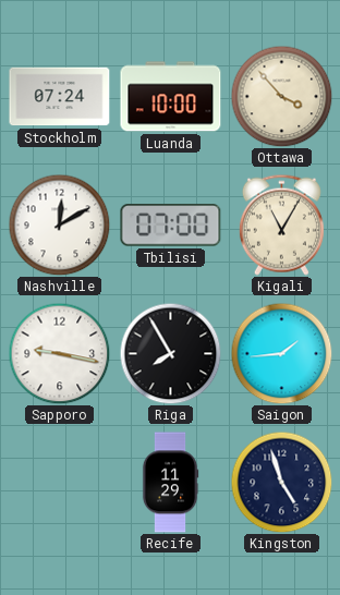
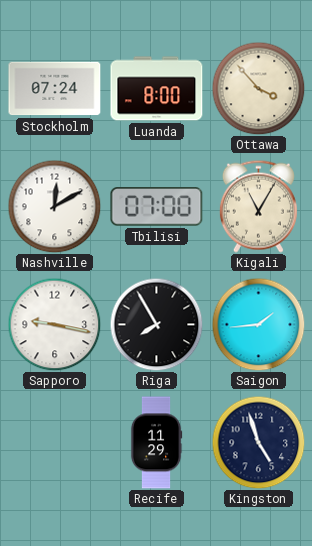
Luanda: 10:00 -> 8:00 (157, 89)
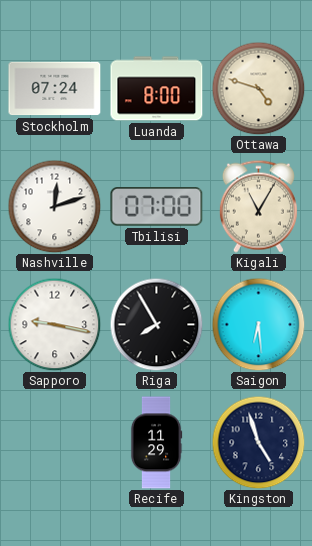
Ottawa: 3:53 -> 4:48 (258, 88)
Nashville: 12:10 -> 12:12 (54, 206)
Saigon: 1:44 -> 6:29 (258, 324)
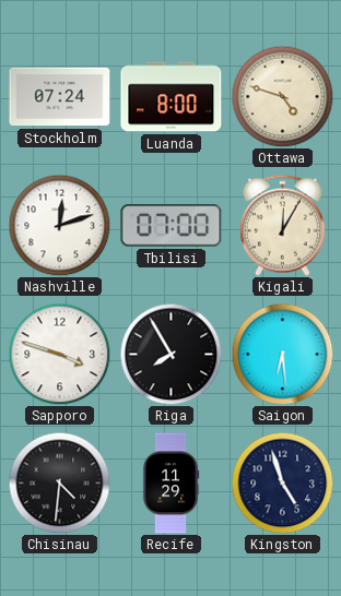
Kigali: 11:05 -> 12:05 (282, 225)
Sapporo: 9:17 -> 3:48 (59, 354)
Chisinau: none -> 4:31 (59, 482)
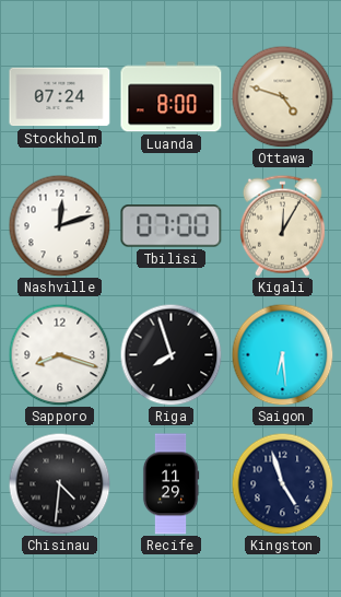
Sapporo: 3:48 -> 8:18 (59, 354)
Riga: 7:55 -> 7:57 (170, 354)
